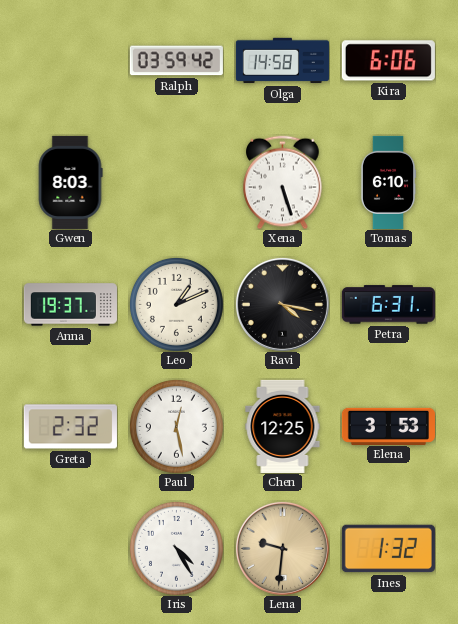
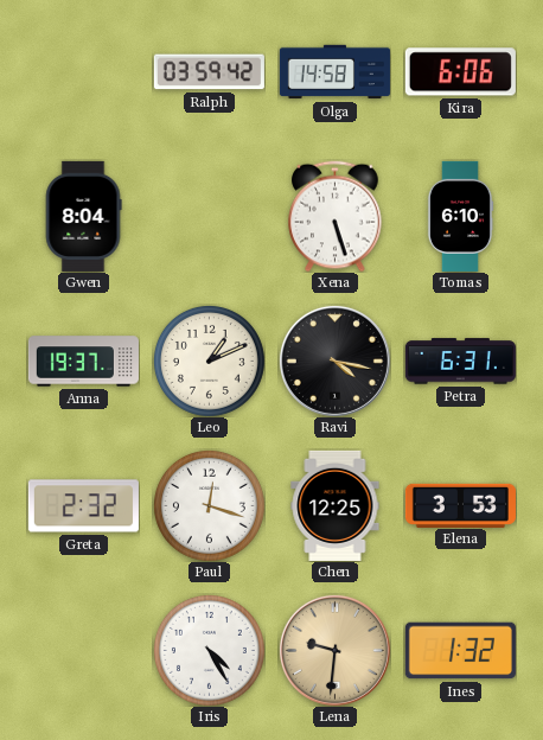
Gwen: 8:03 -> 8:04 (83, 216)
Paul: 12:28 -> 12:18 (209, 505)
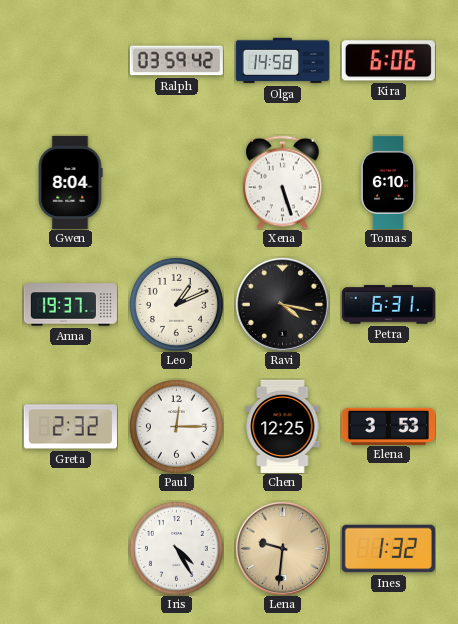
Paul: 12:18 -> 12:15 (176, 426)
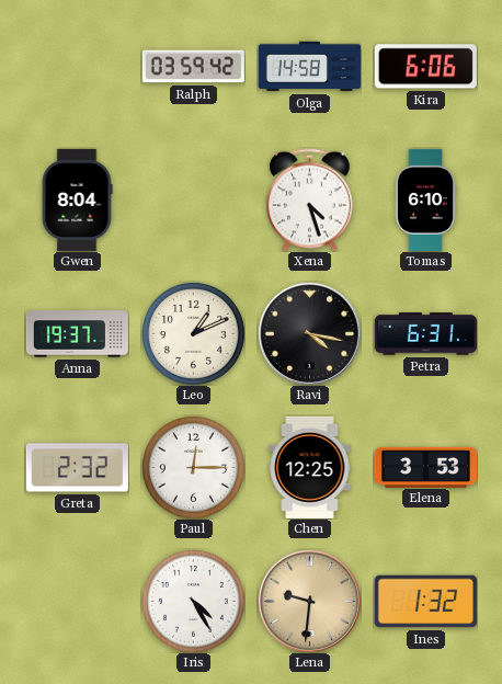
Xena: 5:27 -> 4:27 (310, 200)
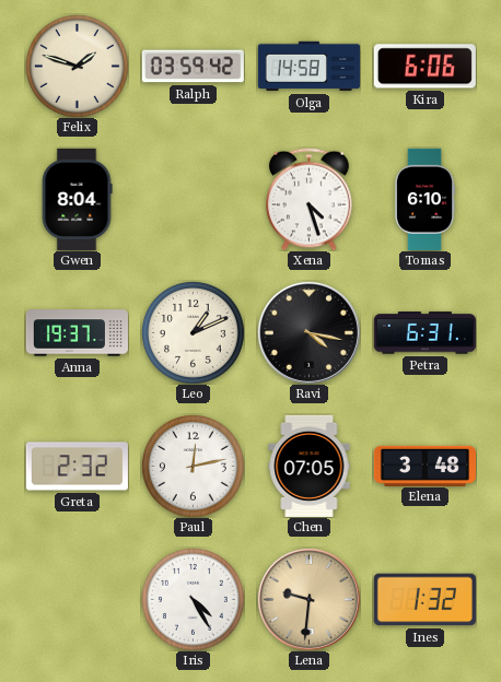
Felix: none -> 1:48 (77, 66)
Paul: 12:15 -> 12:13 (193, 466)
Chen: 12:25 -> 07:05 (310, 466)
Elena: 3:53 -> 3:48 (424, 466)
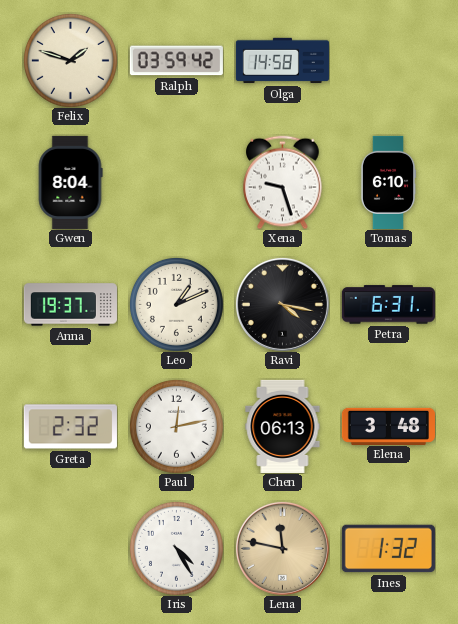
Kira: 6:06 -> none (424, 67)
Xena: 4:27 -> 9:27 (283, 182)
Chen: 07:05 -> 06:13 (283, 426)
Lena: 9:31 -> 11:47 (282, 548)
